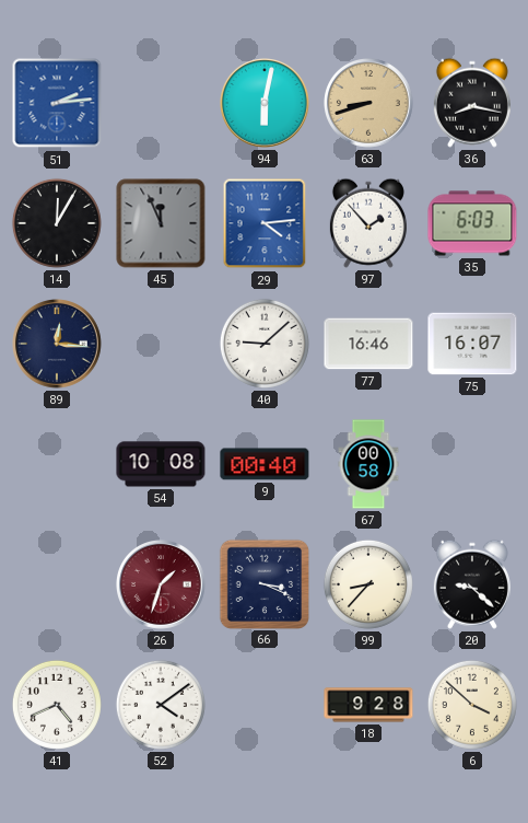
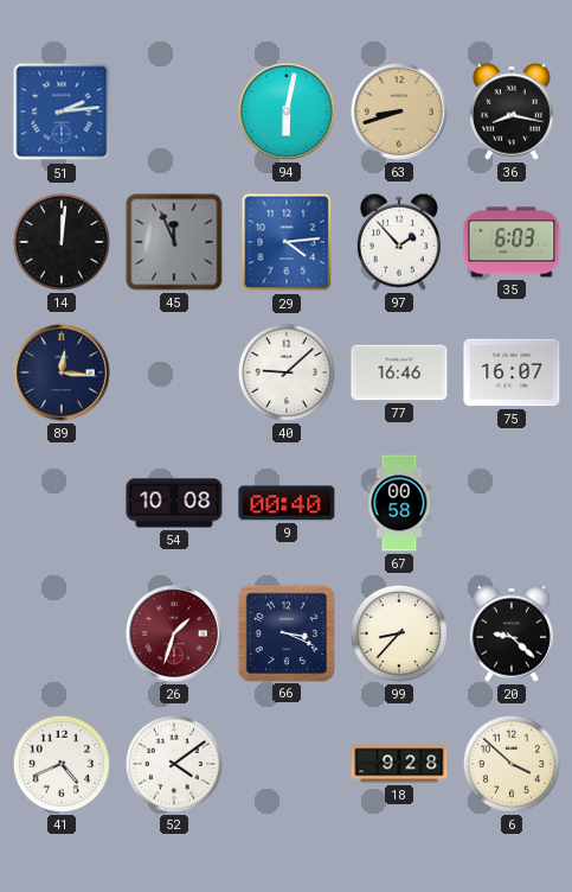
14: 12:05 -> 12:01 (62, 242)
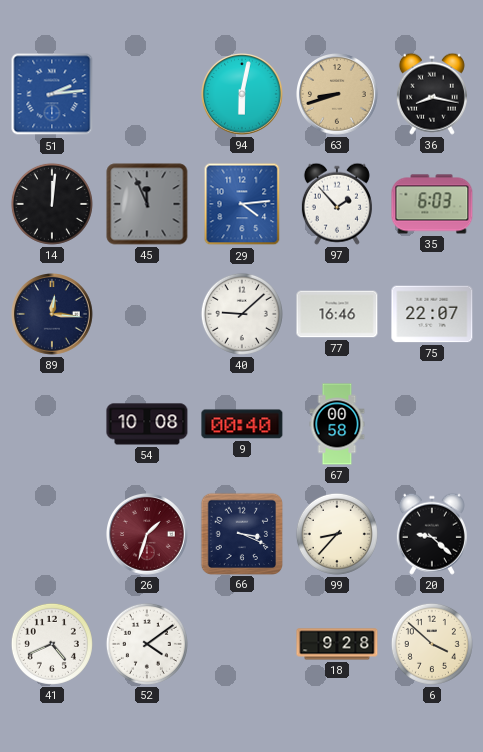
75: 16:07 -> 22:07 (432, 314)
